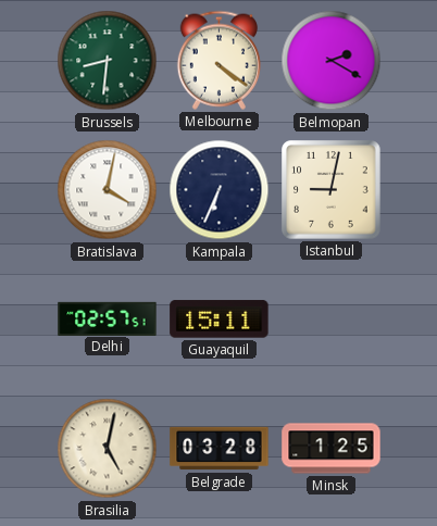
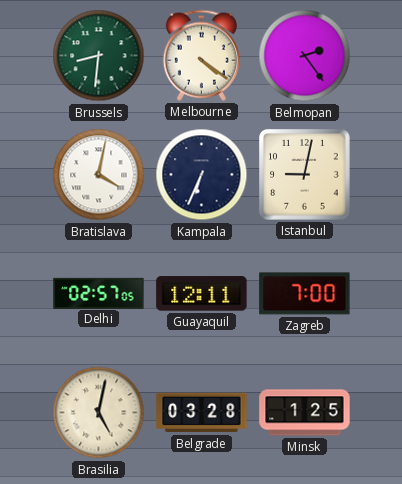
Belmopan: 2:20 -> 2:24 (305, 56)
Delhi: 02:57:51 -> 02:57:05 (99, 293)
Guayaquil: 15:11 -> 12:11 (202, 294)
Zagreb: none -> 7:00 (305, 294)
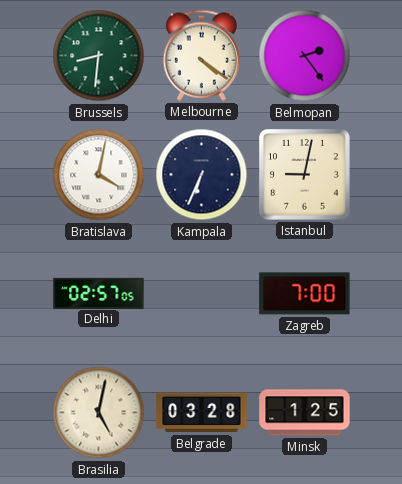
Guayaquil: 12:11 -> none (202, 294)
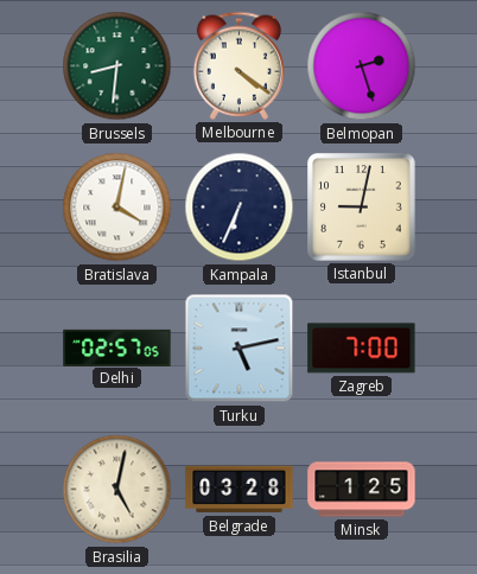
Belmopan: 2:24 -> 2:27 (362, 66)
Turku: none -> 5:13 (240, 349)
